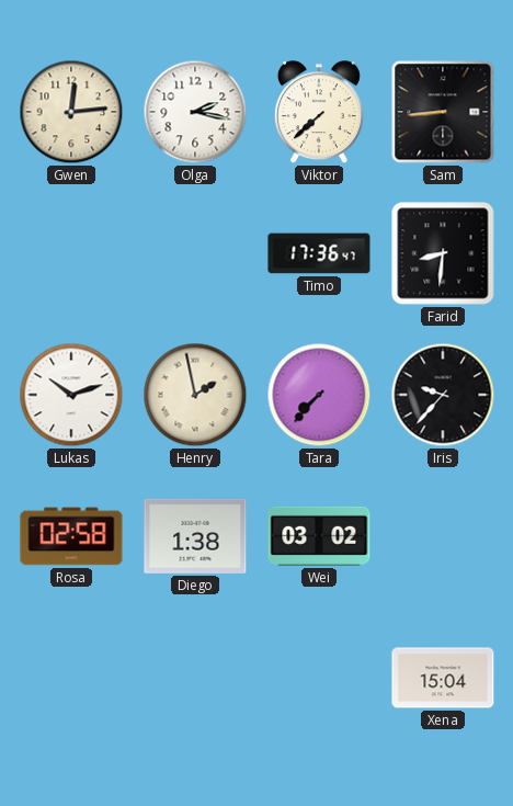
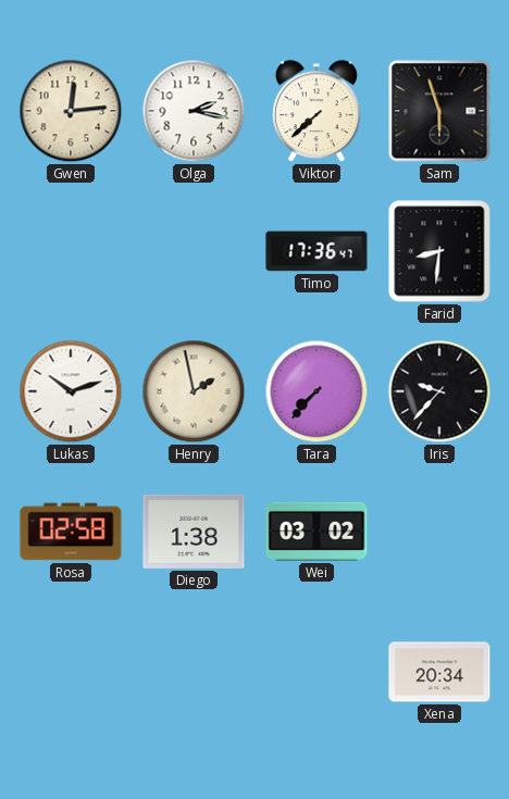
Sam: 8:44 -> 5:57 (439, 111)
Xena: 15:04 -> 20:34 (439, 672)
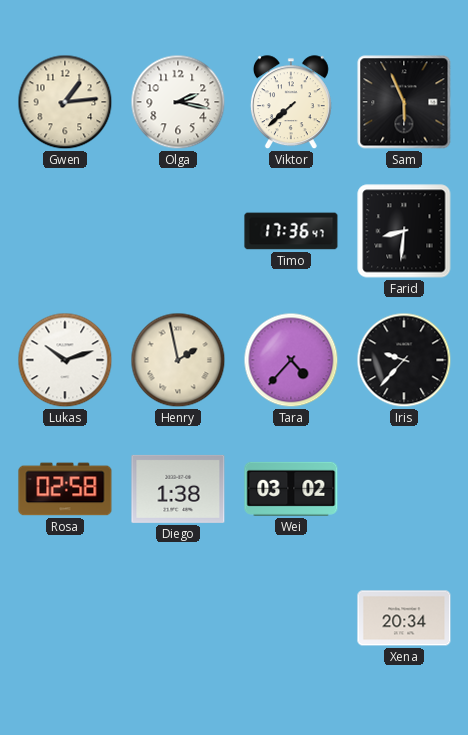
Gwen: 12:14 -> 1:14 (65, 102)
Sam: 5:57 -> 5:56 (404, 102)
Tara: 7:37 -> 4:37 (291, 360)
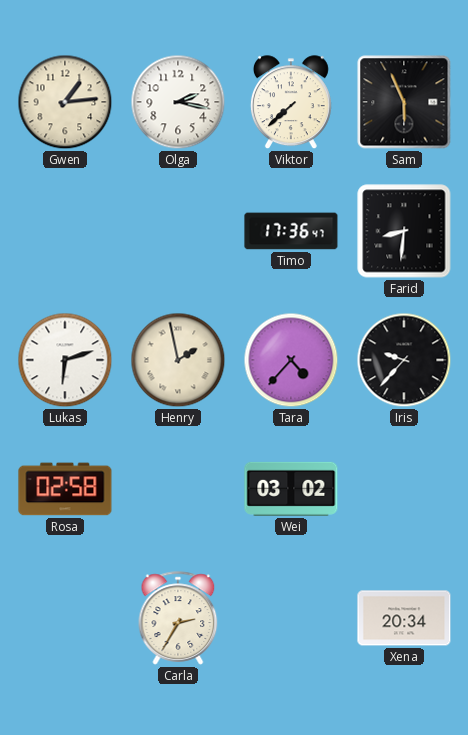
Lukas: 10:12 -> 6:12 (65, 360)
Diego: 1:38 -> none (178, 489)
Carla: none -> 2:35 (178, 618)
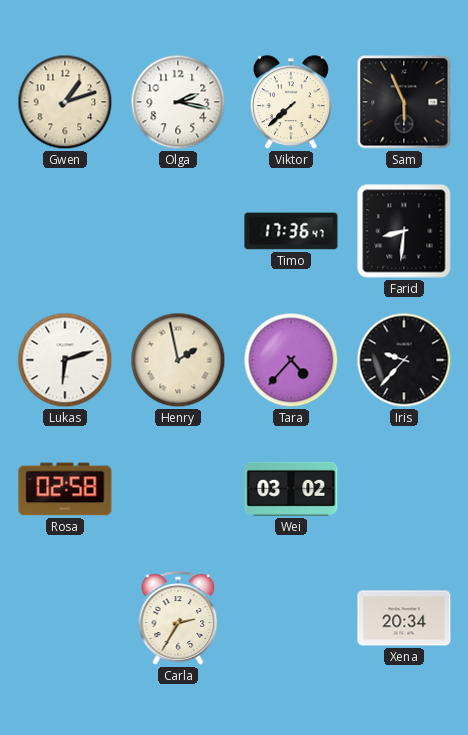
Gwen: 1:14 -> 1:12 (65, 102)
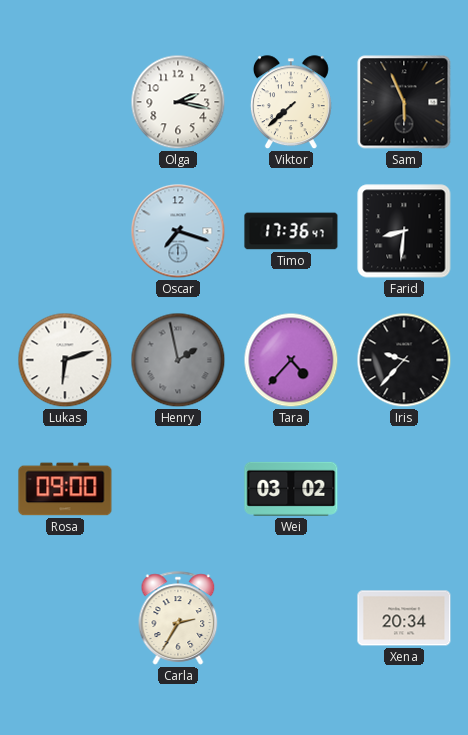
Gwen: 1:12 -> none (65, 102)
Oscar: none -> 7:18 (178, 231)
Henry dial: cream -> grey (178, 360)
Rosa: 02:58 -> 09:00 (65, 489)
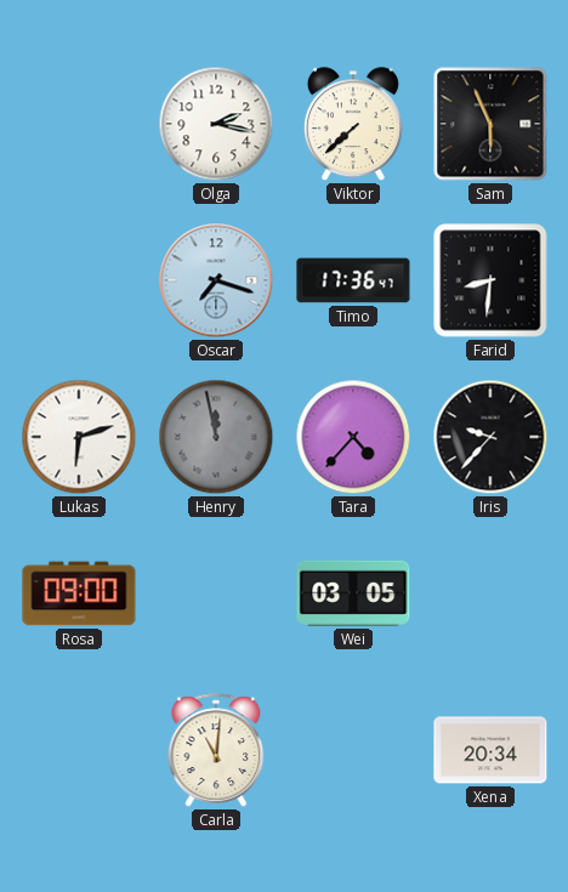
Henry: 1:58 -> 11:58 (216, 437)
Wei: 03:02 -> 03:05 (353, 593)
Carla: 2:35 -> 11:01 (216, 750)
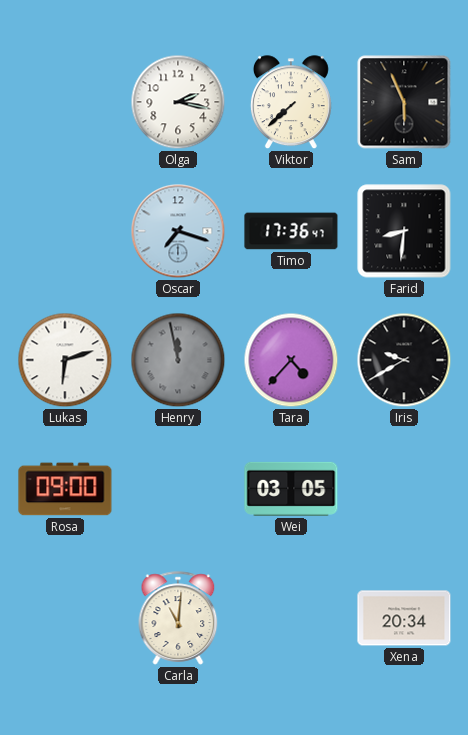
Iris: 9:37 -> 9:40 (404, 360)
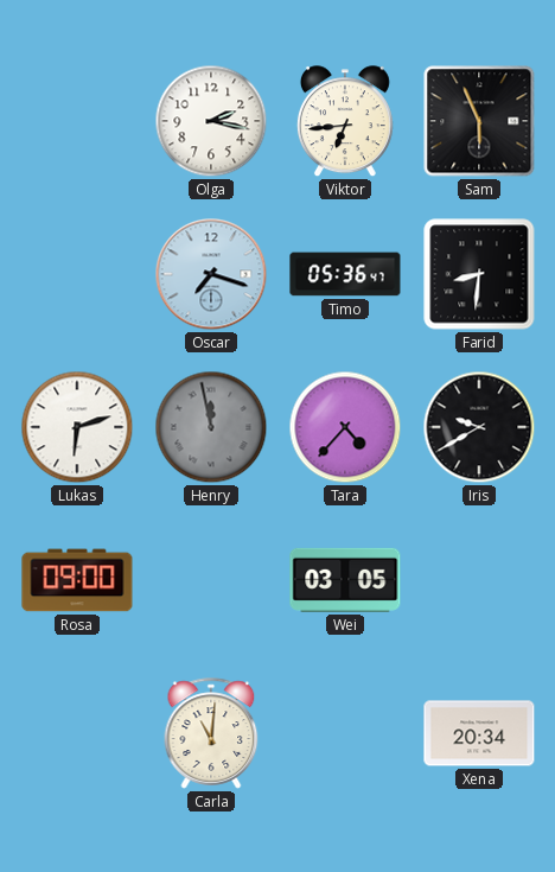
Viktor: 7:38 -> 6:44 (345, 122)
Timo: 17:36 -> 05:36 (345, 274)
